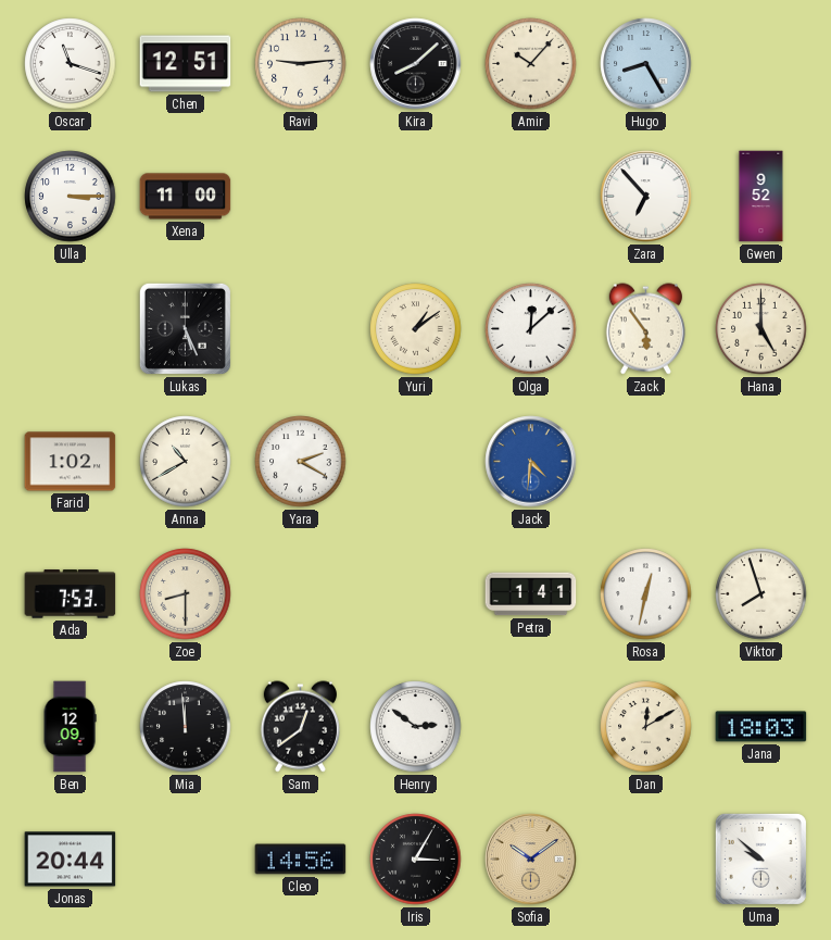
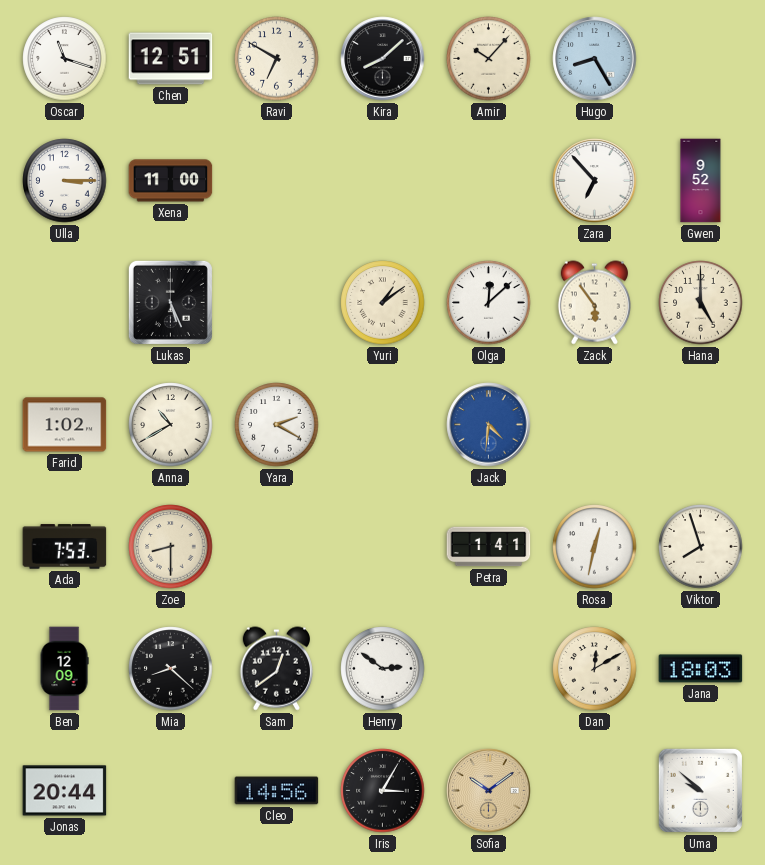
Ravi: 9:14 -> 6:50 (277, 59)
Mia: 11:59 -> 8:22 (171, 669)
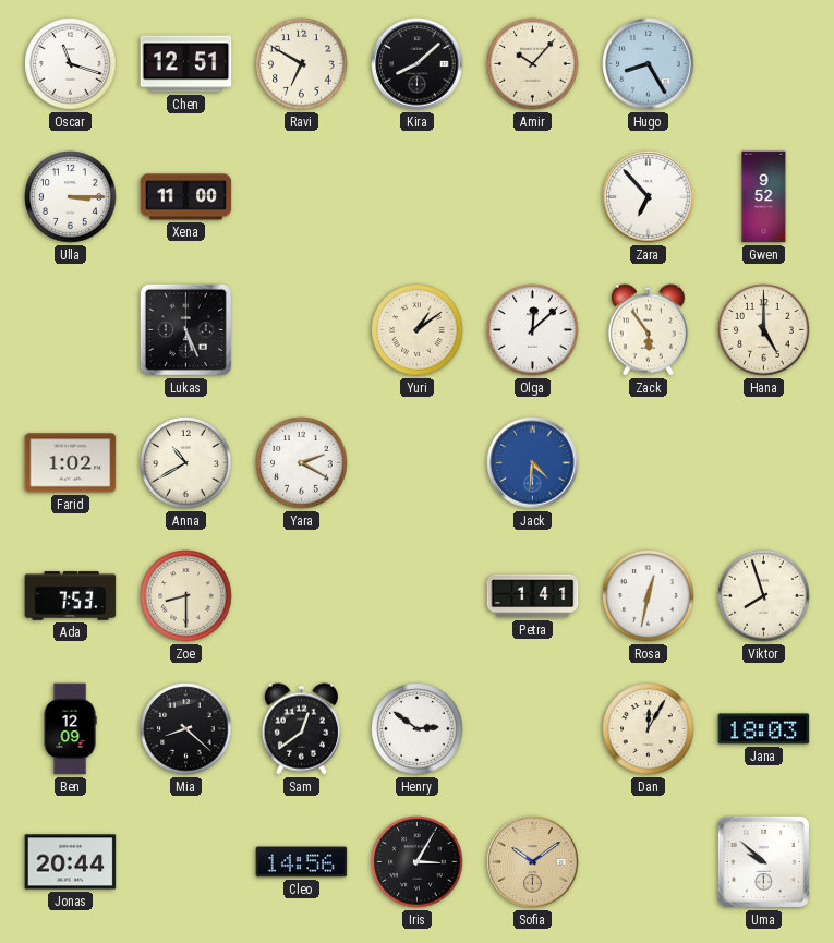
Dan: 12:10 -> 12:05 (649, 729)
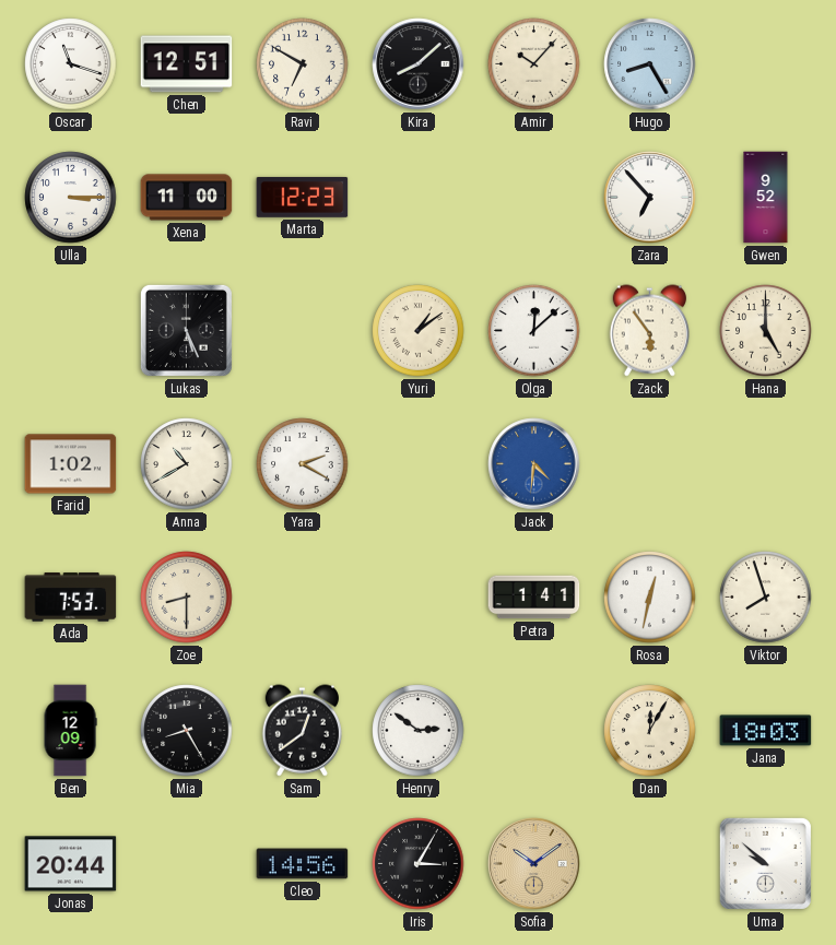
Marta: none -> 12:23 (303, 197)
Mia: 8:22 -> 8:25 (187, 731)
